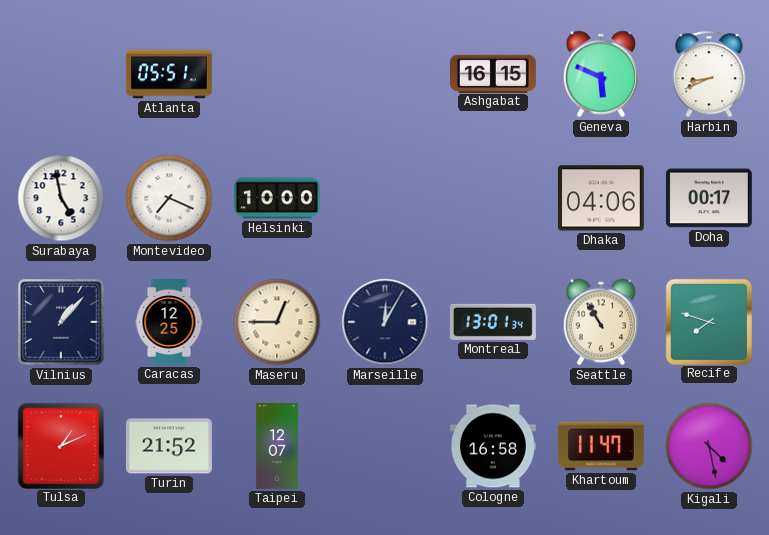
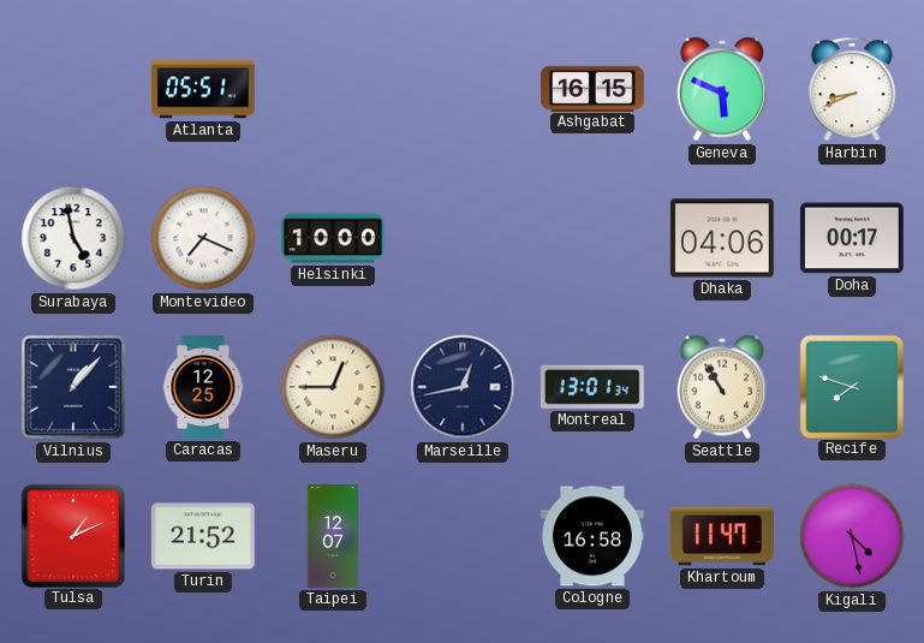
Marseille: 12:05 -> 12:43 (463, 387)
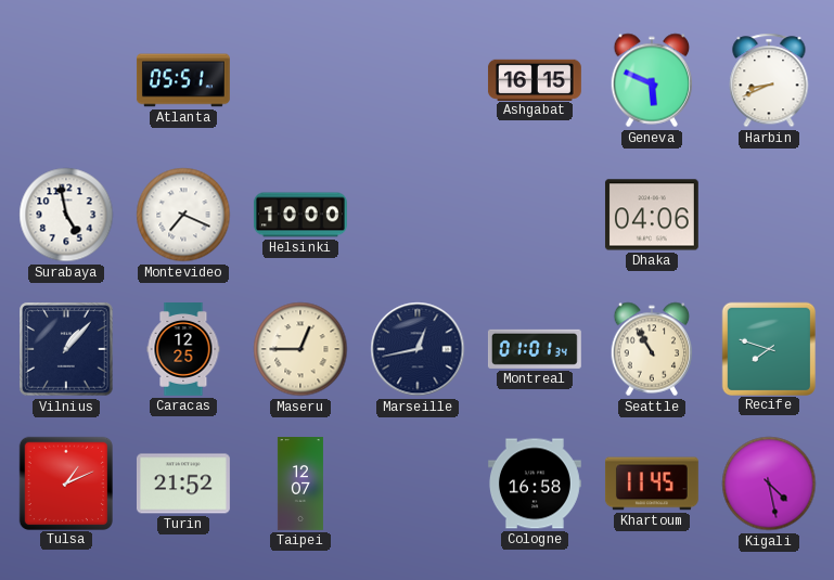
Doha: 00:17 -> none (852, 238)
Montreal: 13:01 -> 01:01 (535, 349)
Khartoum: 11:47 -> 11:45 (652, 484)
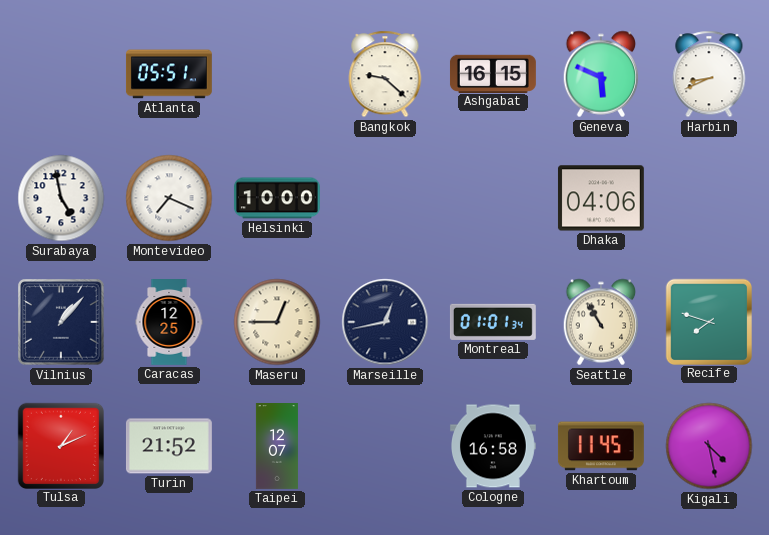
Bangkok: none -> 9:22 (385, 74)
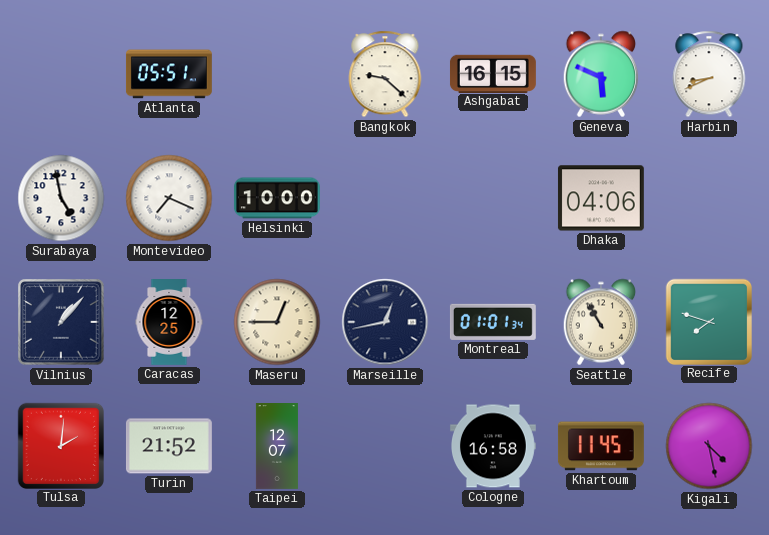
Tulsa: 1:11 -> 2:01 (60, 445)
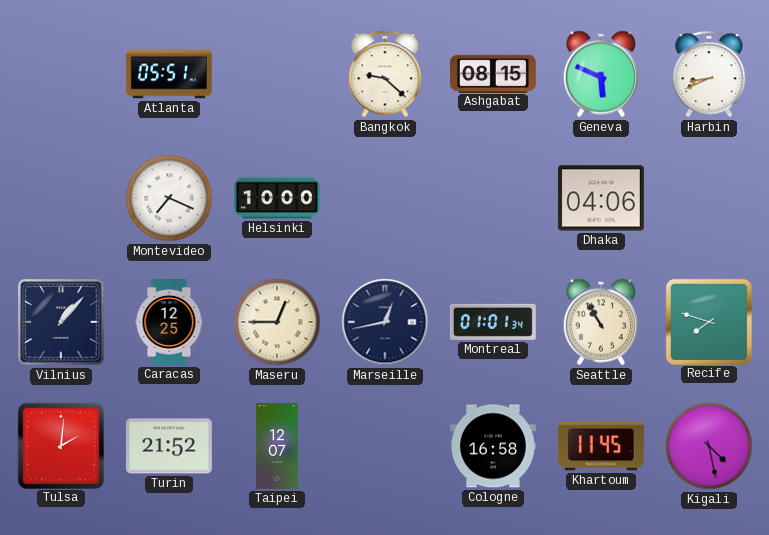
Ashgabat: 16:15 -> 08:15 (493, 73)
Surabaya: 4:58 -> none (61, 198)
